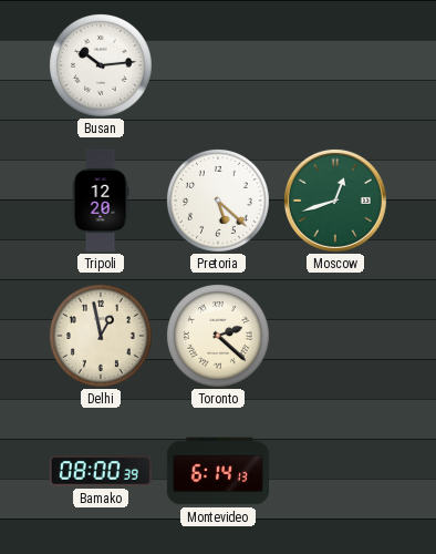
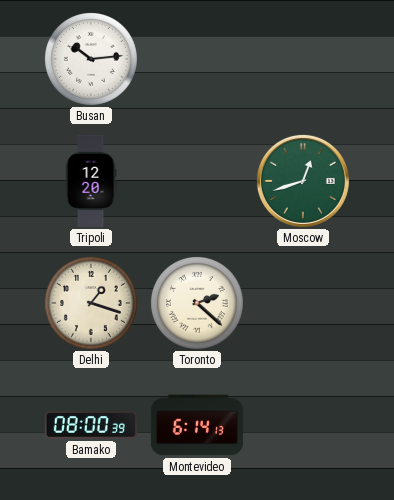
Pretoria: 5:22 -> none (218, 201)
Delhi: 12:58 -> 1:18 (91, 303)
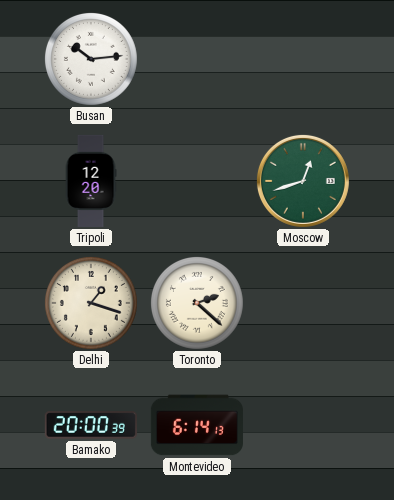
Bamako: 08:00 -> 20:00 (91, 425)
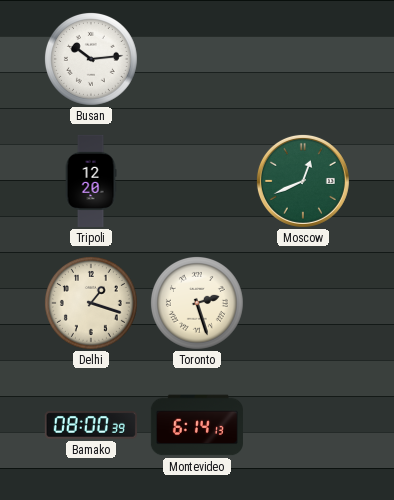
Moscow: 12:42 -> 12:41 (303, 181)
Toronto: 2:22 -> 2:27 (197, 303)
Bamako: 20:00 -> 08:00 (91, 425)
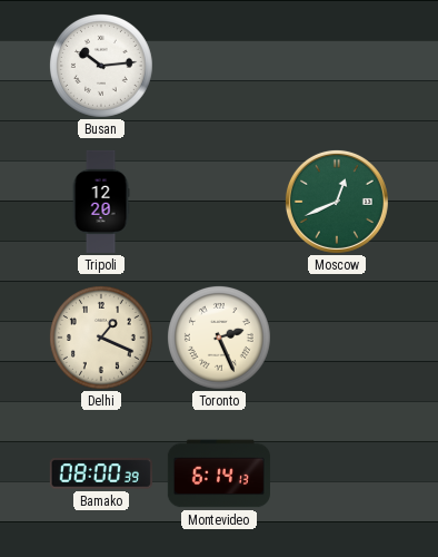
Delhi: 1:18 -> 1:19 (101, 338)
Toronto: 2:27 -> 2:26 (219, 338)
